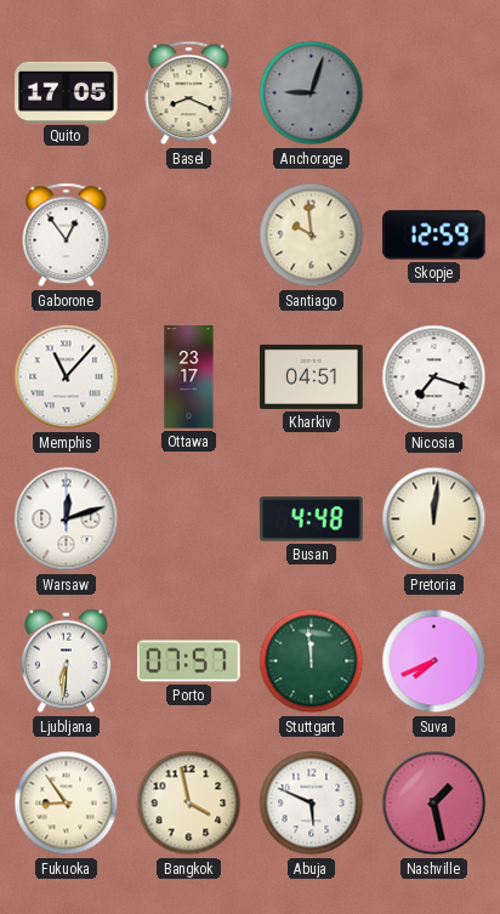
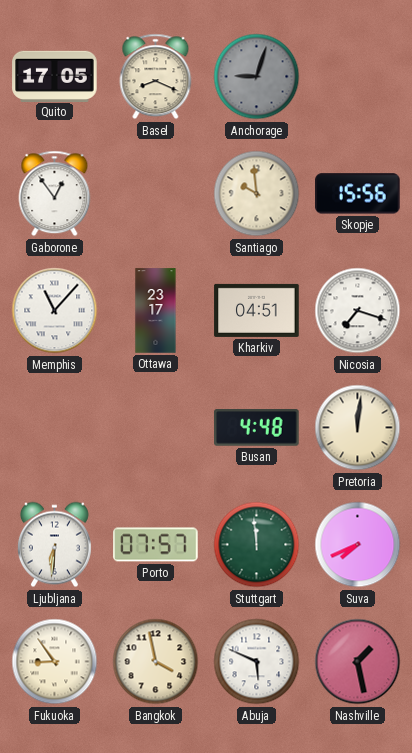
Skopje: 12:59 -> 15:56 (358, 194)
Warsaw: 12:12 -> none (67, 520)
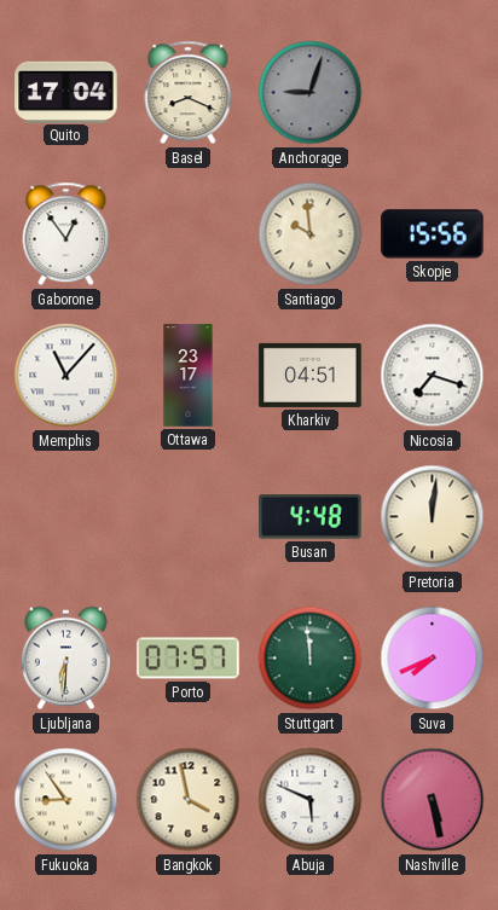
Quito: 17:05 -> 17:04 (66, 92)
Nashville: 1:28 -> 5:28 (433, 800)
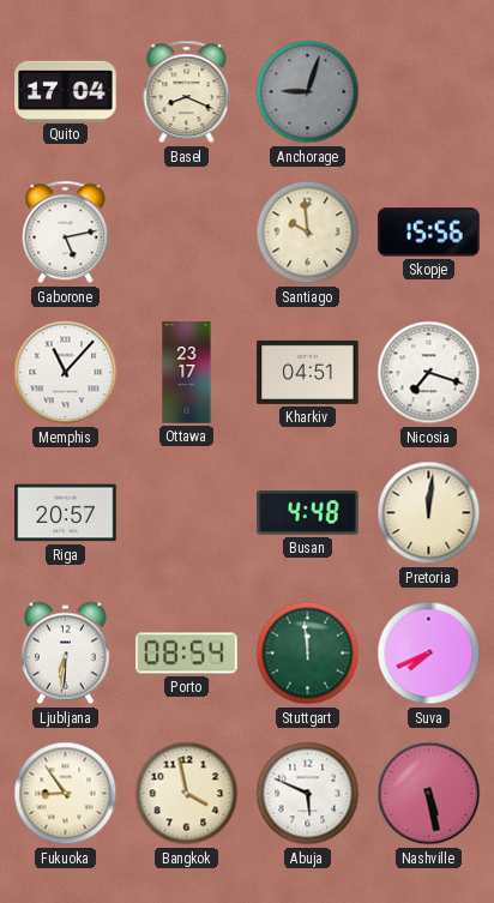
Gaborone: 12:54 -> 5:13 (66, 233)
Riga: none -> 20:57 (66, 513)
Porto: 07:57 -> 08:54 (187, 654)
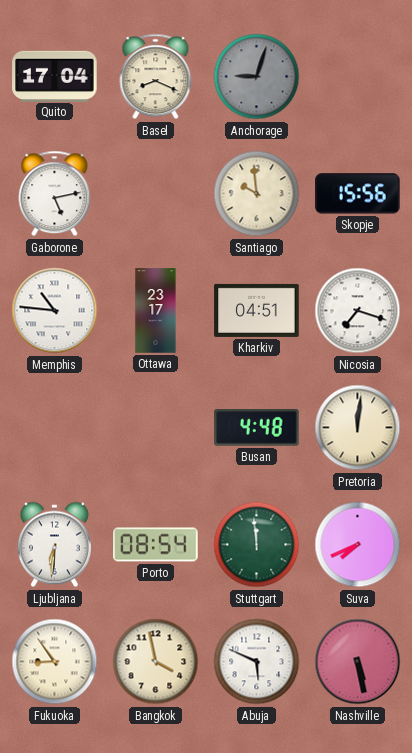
Memphis: 11:07 -> 10:46 (55, 311)
Riga: 20:57 -> none (66, 513)
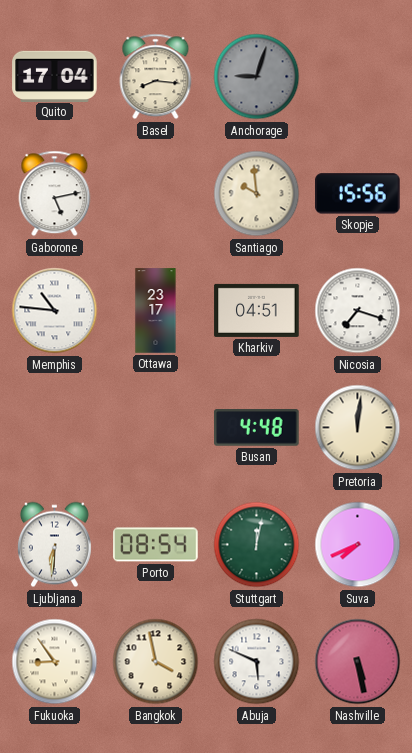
Basel: 8:19 -> 8:16 (156, 77)
Stuttgart: 11:59 -> 12:02 (257, 545)
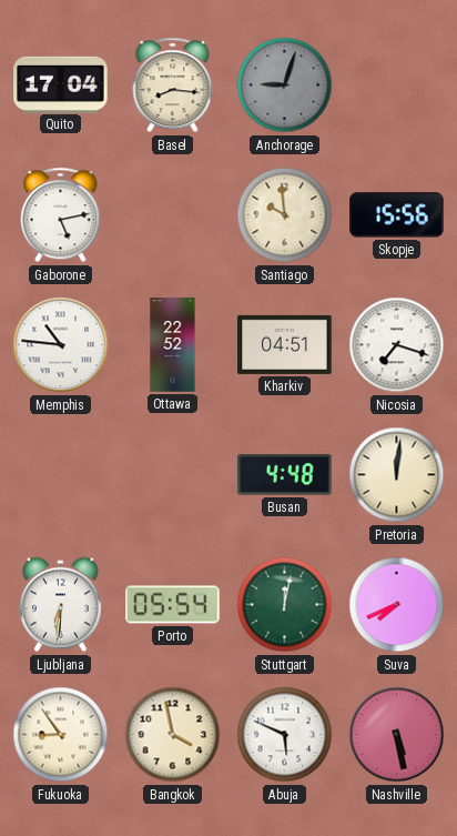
Ottawa: 23:17 -> 22:52 (173, 345)
Porto: 08:54 -> 05:54 (173, 605)
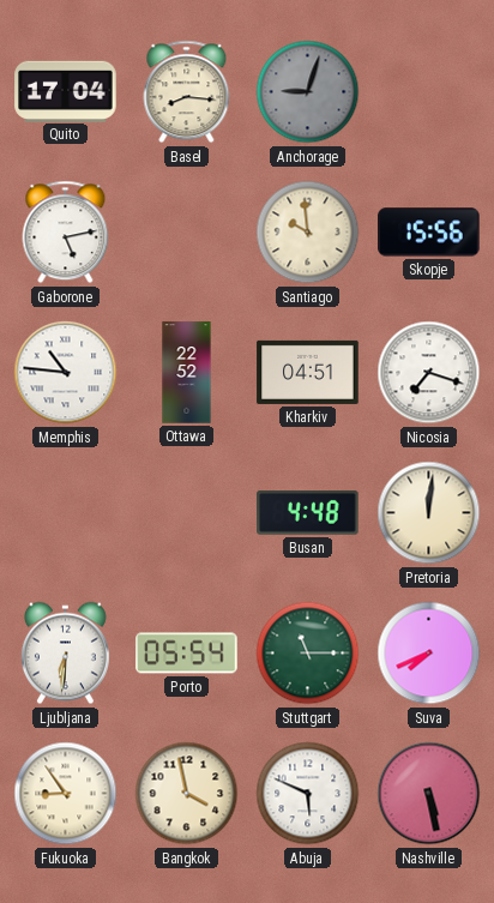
Stuttgart: 12:02 -> 11:15 (308, 654)
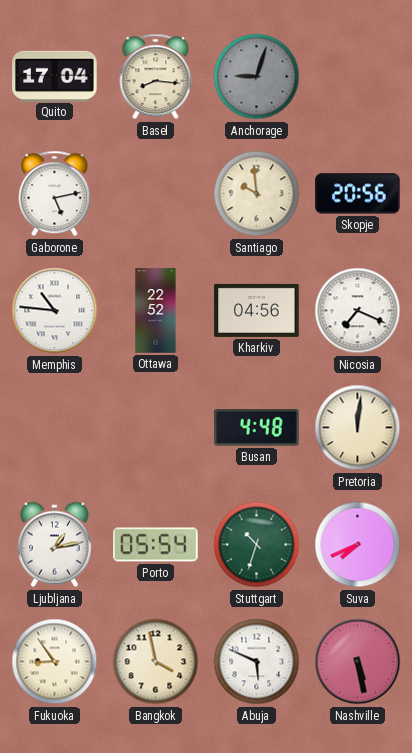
Skopje: 15:56 -> 20:56 (358, 194)
Kharkiv: 04:51 -> 04:56 (257, 310)
Nicosia: 7:18 -> 7:19 (358, 311)
Ljubljana: 6:31 -> 1:13 (54, 545)
Stuttgart: 11:15 -> 10:33 (257, 545)
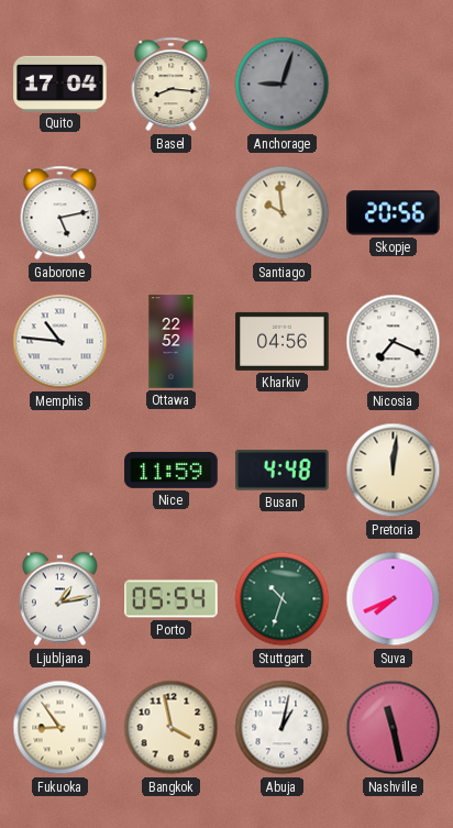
Nice: none -> 11:59 (172, 470)
Abuja: 5:49 -> 1:02 (283, 728)
Nashville: 5:28 -> 11:28 (394, 728)
